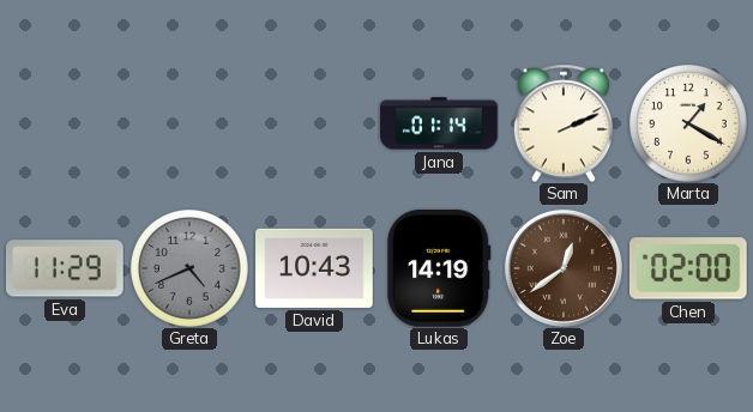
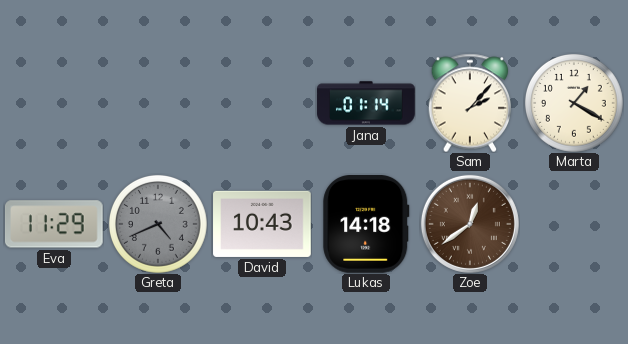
Sam: 2:11 -> 2:07 (470, 103)
Lukas: 14:19 -> 14:18 (366, 225)
Chen: 02:00 -> none (688, 268)
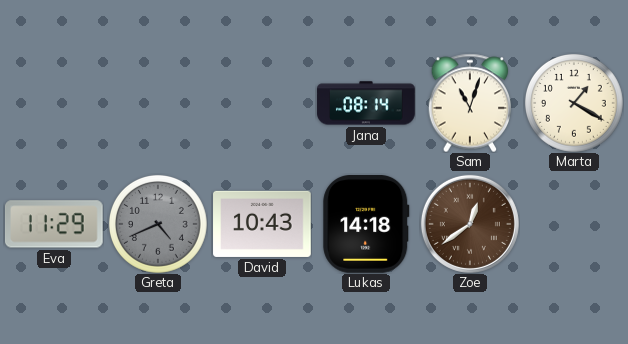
Jana: 01:14 -> 08:14 (366, 103)
Sam: 2:07 -> 11:03 (470, 103)
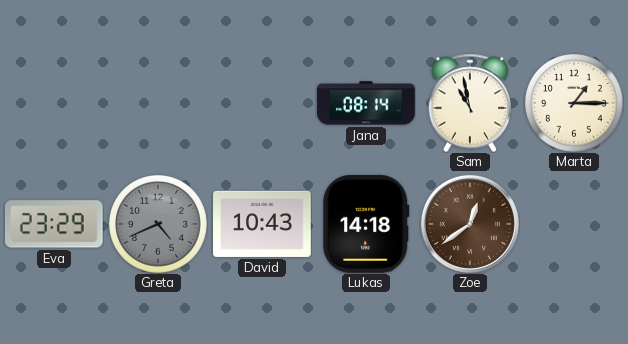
Sam: 11:03 -> 10:58 (470, 103)
Marta: 1:20 -> 1:15 (574, 103)
Eva: 11:29 -> 23:29 (54, 224)
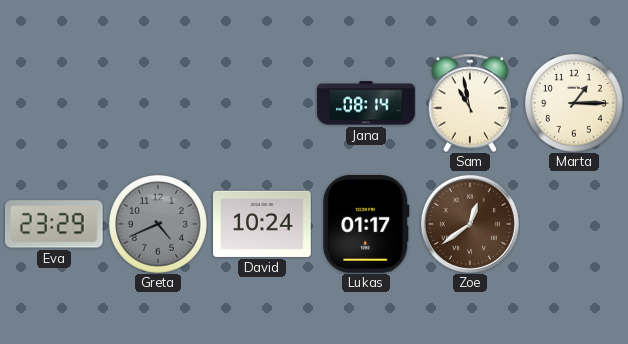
David: 10:43 -> 10:24 (262, 224)
Lukas: 14:18 -> 01:17 (366, 225)
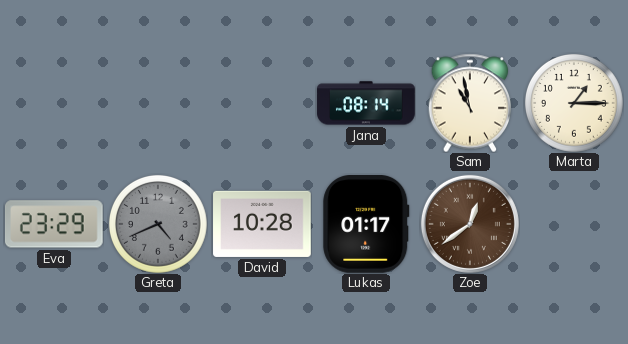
David: 10:24 -> 10:28 (262, 224)
